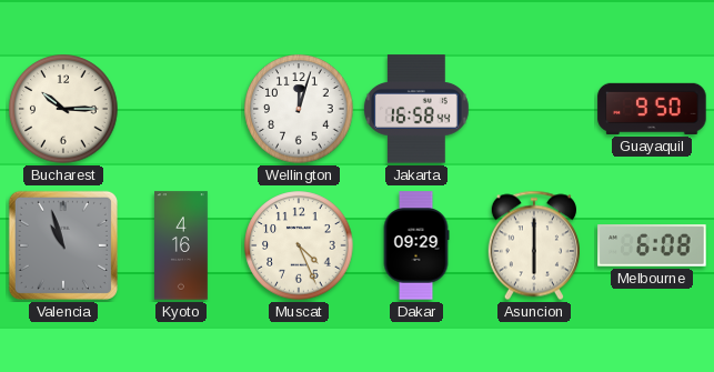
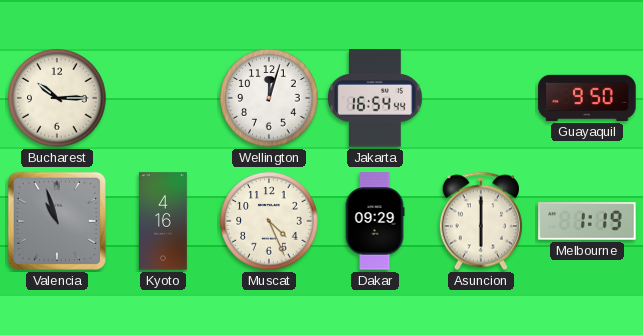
Jakarta: 16:58 -> 16:54 (375, 98)
Melbourne: 6:08 -> 1:19 (587, 221)
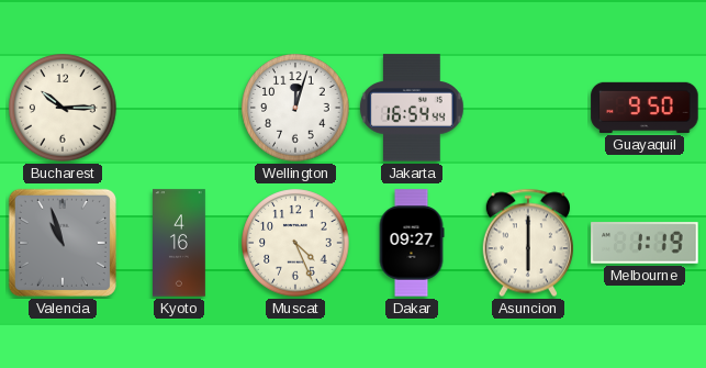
Dakar: 09:29 -> 09:27 (412, 243)
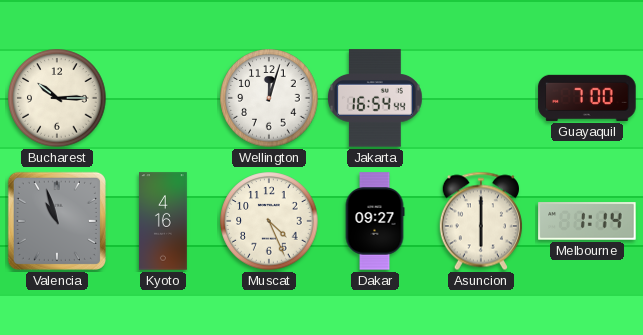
Guayaquil: 9:50 -> 7:00 (587, 98)
Melbourne: 1:19 -> 1:14 (587, 221)
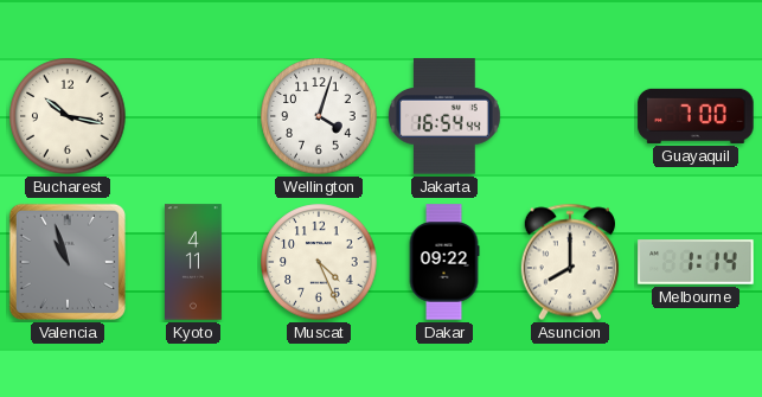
Bucharest: 10:15 -> 10:17 (68, 116)
Wellington: 12:03 -> 4:03 (319, 116)
Kyoto: 4:16 -> 4:11 (194, 262)
Dakar: 09:27 -> 09:22 (444, 262)
Asuncion: 6:00 -> 8:00 (570, 262)
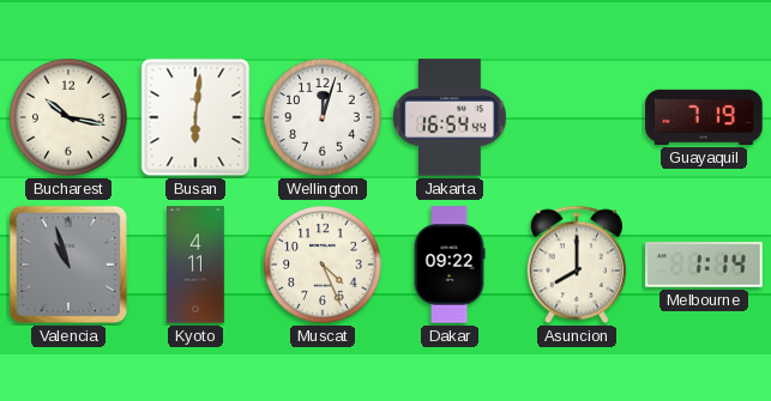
Busan: none -> 6:01 (195, 117)
Wellington: 4:03 -> 12:03 (323, 117)
Guayaquil: 7:00 -> 7:19 (704, 117)
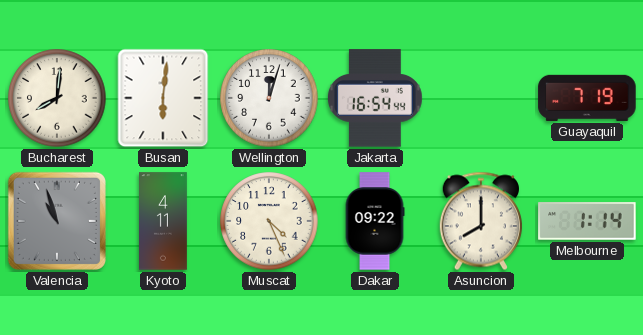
Bucharest: 10:17 -> 8:01 (57, 98)
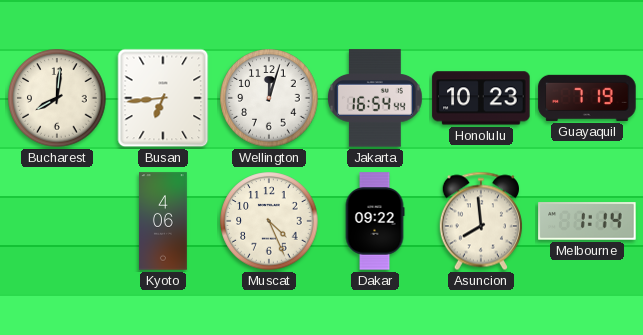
Busan: 6:01 -> 6:44 (163, 98)
Honolulu: none -> 10:23 (481, 98)
Valencia: 10:57 -> none (57, 221)
Kyoto: 4:11 -> 4:06 (164, 221)
Asuncion: 8:00 -> 7:59 (481, 221)
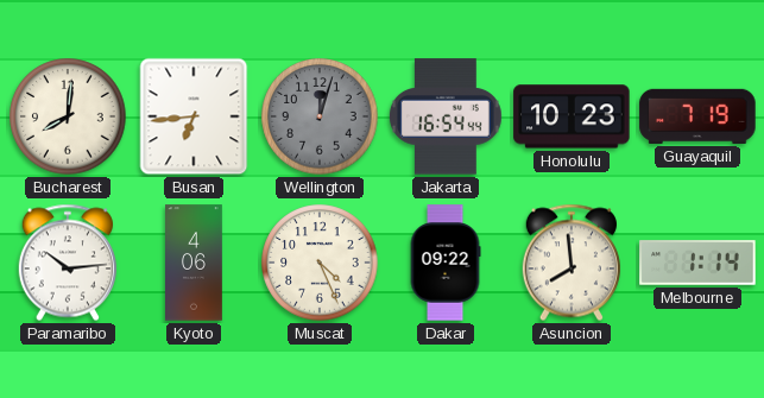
Wellington dial: white -> grey (320, 116)
Paramaribo: none -> 10:14 (68, 263)
